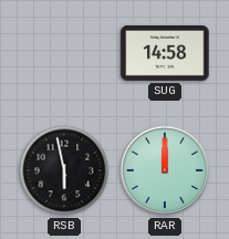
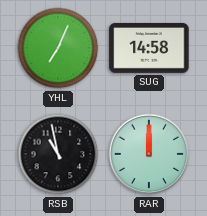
YHL: none -> 7:04 (58, 48)
RSB: 5:58 -> 10:58 (58, 154)
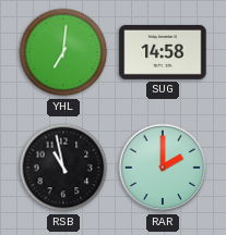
YHL: 7:04 -> 7:01 (63, 52)
RAR: 12:00 -> 2:00 (163, 168)
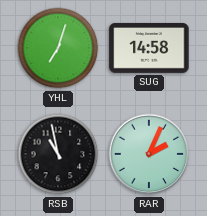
YHL: 7:01 -> 7:03 (58, 48)
RAR: 2:00 -> 2:04 (149, 154)
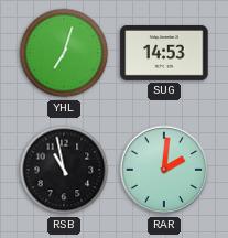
SUG: 14:58 -> 14:53 (164, 53)
RAR: 2:04 -> 2:01 (164, 170)
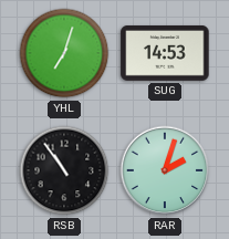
RSB: 10:58 -> 10:54 (64, 170)
RAR: 2:01 -> 2:03 (165, 170)
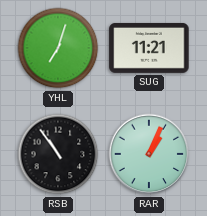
SUG: 14:53 -> 11:21 (149, 48)
RAR: 2:03 -> 1:04 (149, 154)
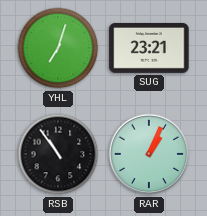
SUG: 11:21 -> 23:21 (149, 48)
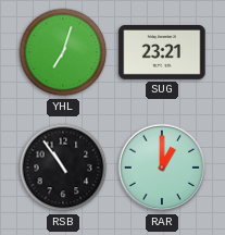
RAR: 1:04 -> 1:00 (162, 168)
